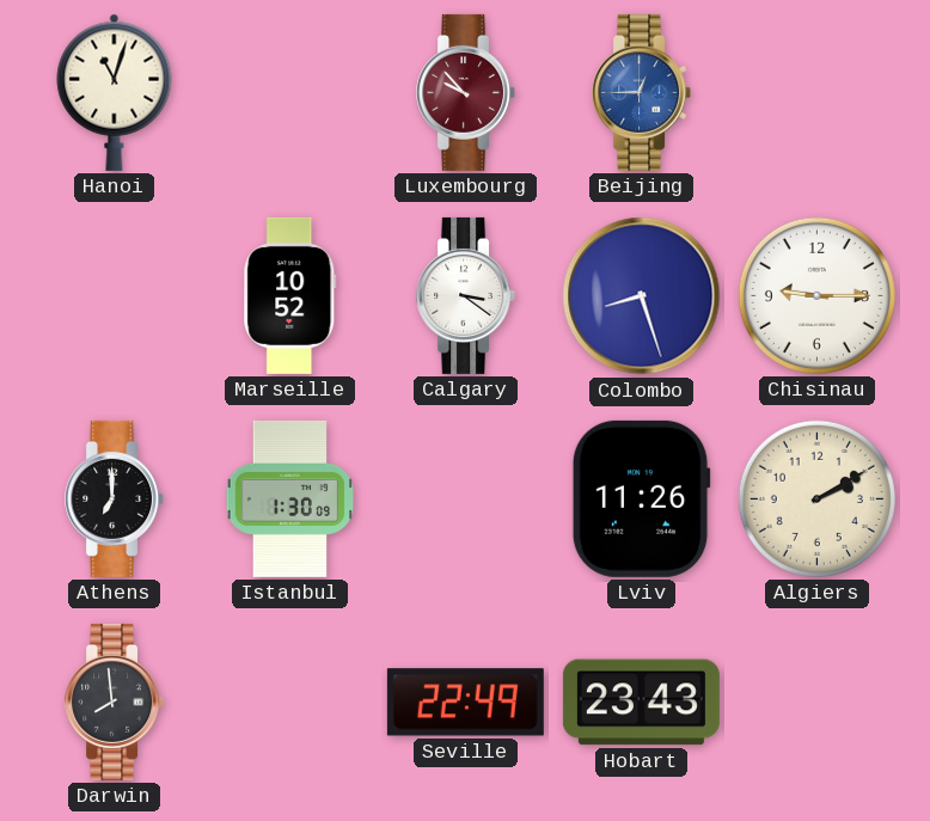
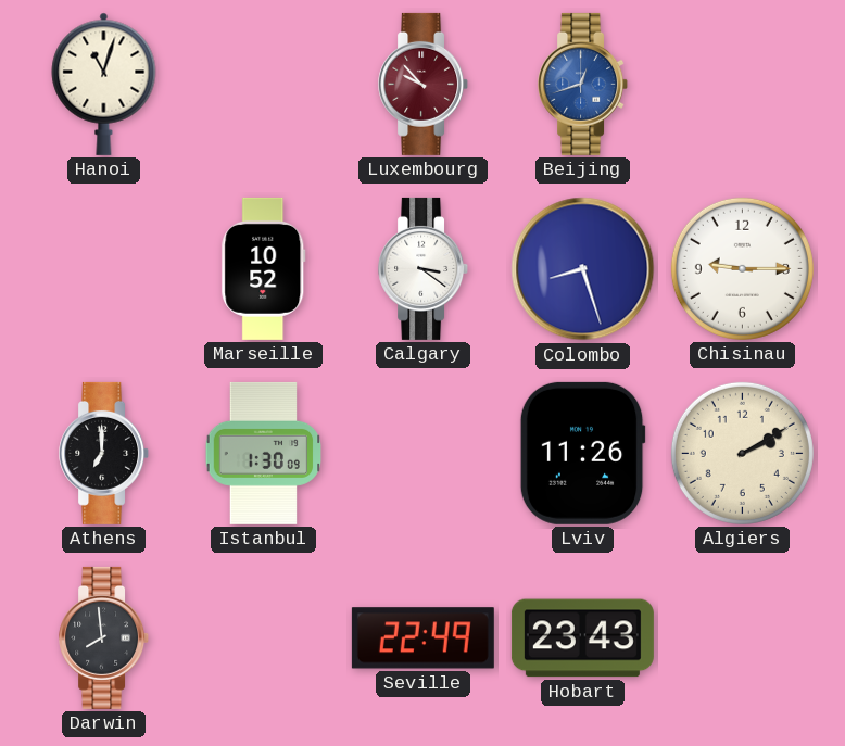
Beijing: 12:45 -> 12:42 (583, 84)
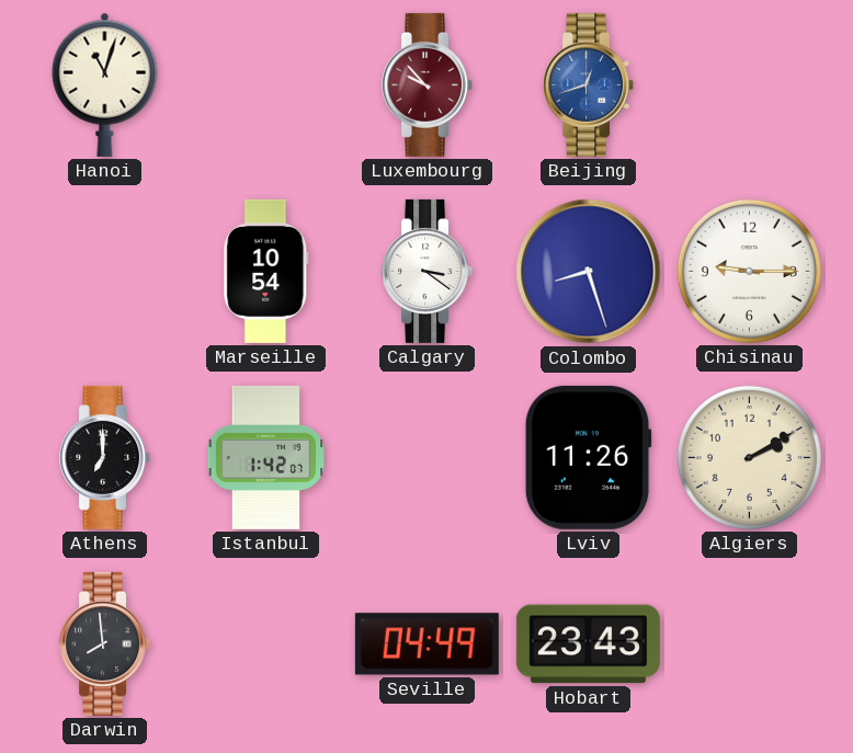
Marseille: 10:52 -> 10:54 (266, 271)
Istanbul: 1:30 -> 1:42 (266, 457)
Seville: 22:49 -> 04:49 (426, 644)
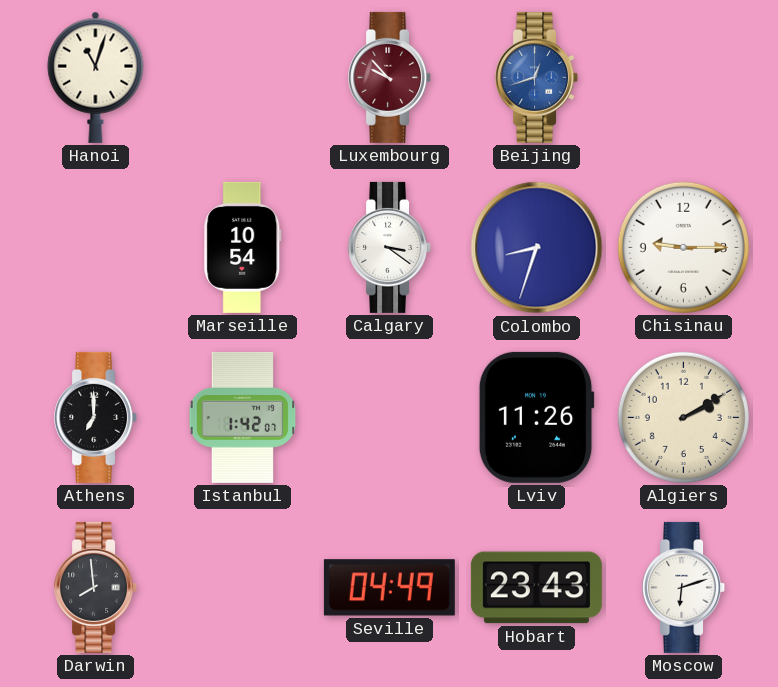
Colombo: 8:27 -> 8:33 (537, 248)
Moscow: none -> 6:12 (684, 587)
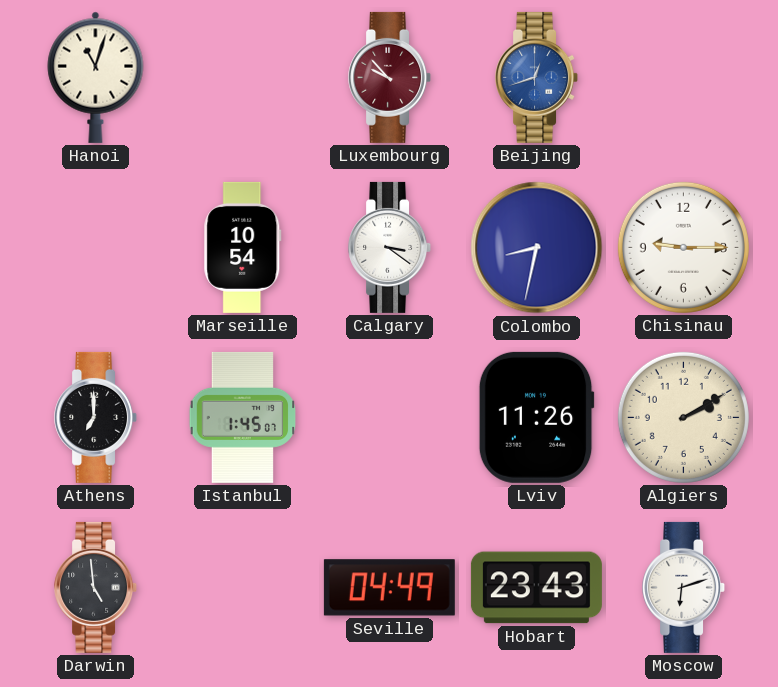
Colombo: 8:33 -> 8:32 (537, 248)
Istanbul: 1:42 -> 1:45 (243, 417)
Darwin: 7:59 -> 4:59 (96, 587)
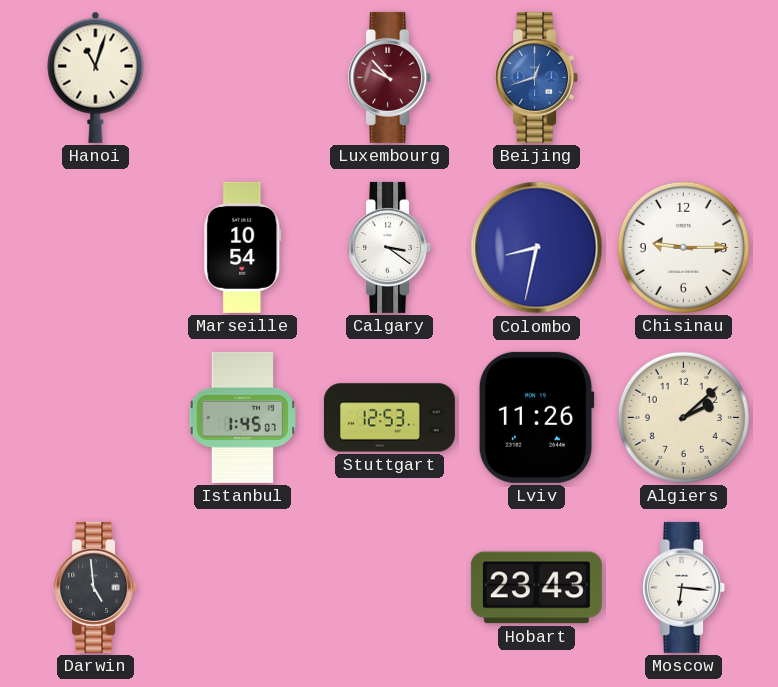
Athens: 7:00 -> none (96, 417)
Stuttgart: none -> 12:53 (389, 418)
Algiers: 2:10 -> 2:08 (683, 417)
Seville: 04:49 -> none (389, 588)
Moscow: 6:12 -> 6:16 (684, 587)
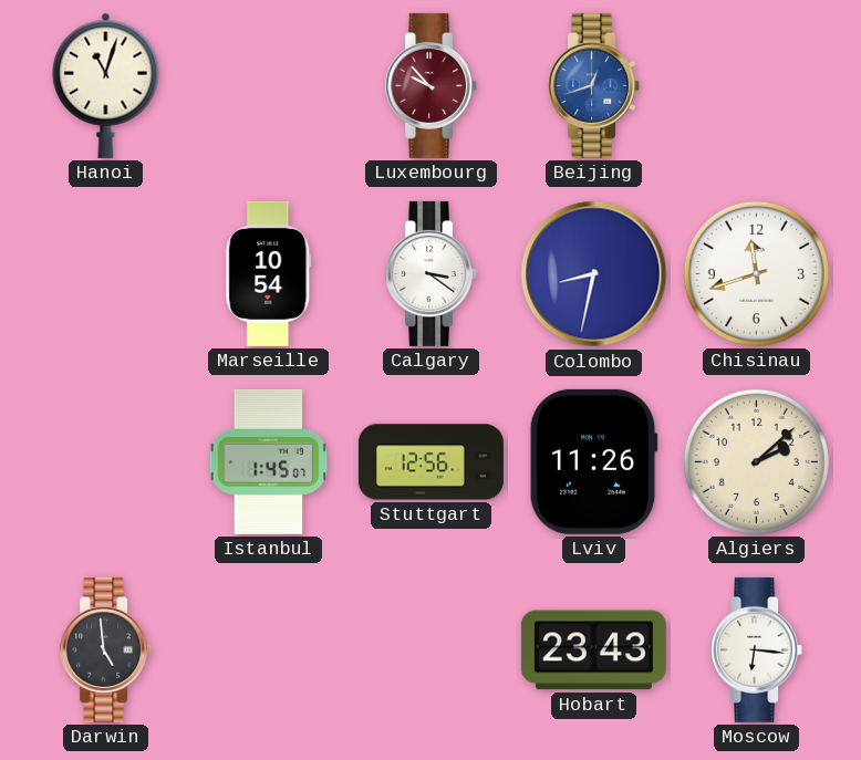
Chisinau: 9:15 -> 11:42 (756, 273)
Stuttgart: 12:53 -> 12:56 (430, 462)
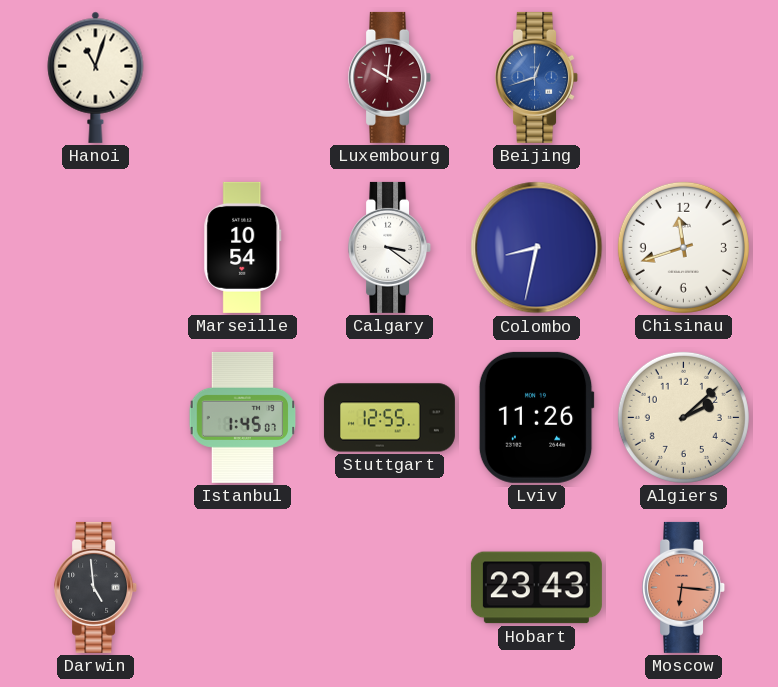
Luxembourg: 9:53 -> 10:01 (390, 77)
Stuttgart: 12:56 -> 12:55 (389, 418)
Moscow dial: white -> salmon (684, 587)
